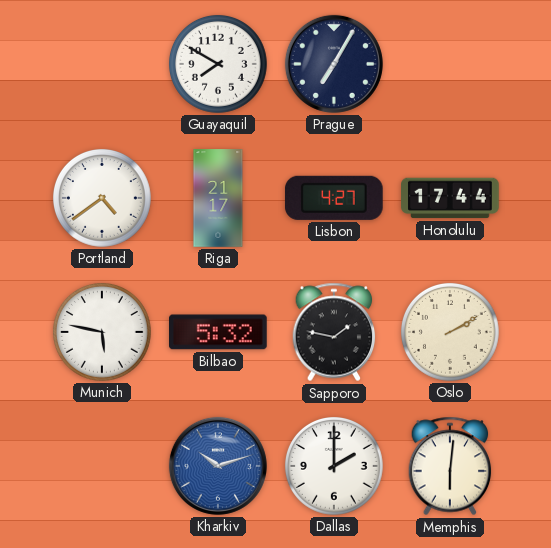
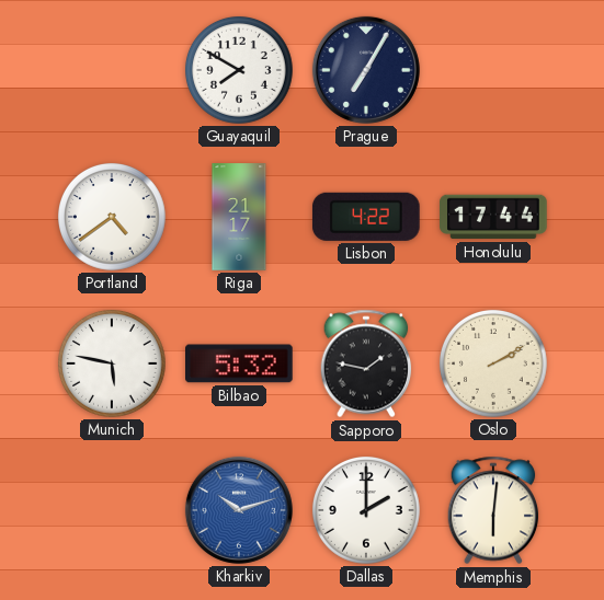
Lisbon: 4:27 -> 4:22 (366, 217)
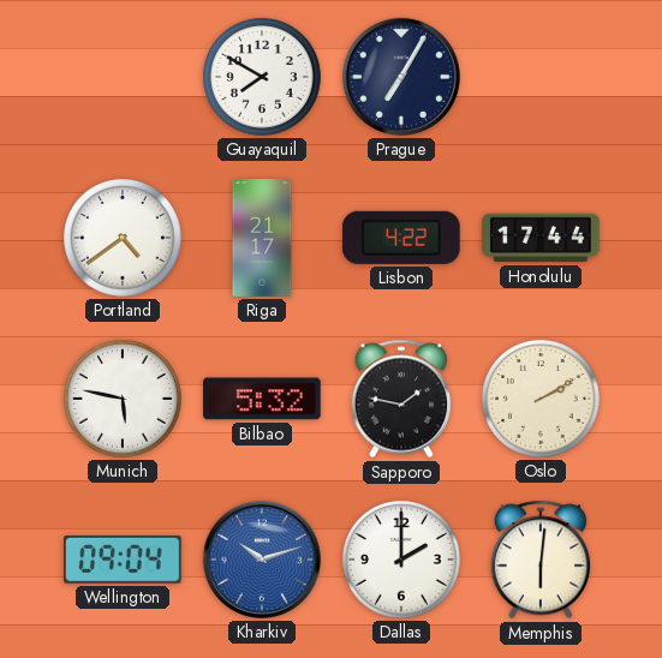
Wellington: none -> 09:04 (124, 560)
